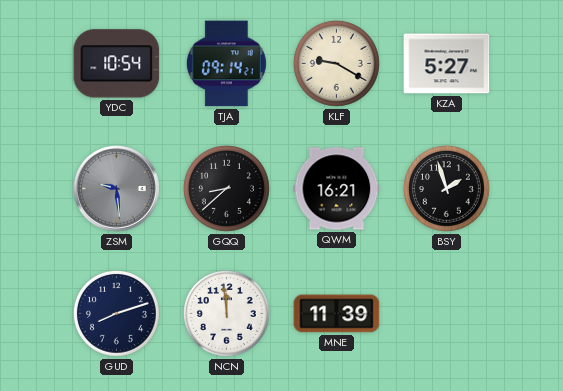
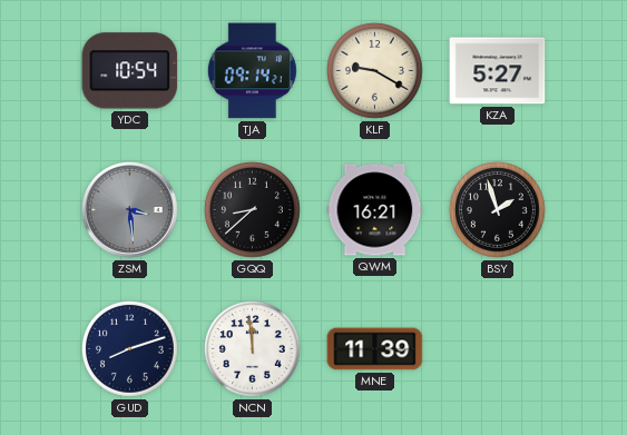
ZSM: 9:29 -> 3:29 (130, 210)
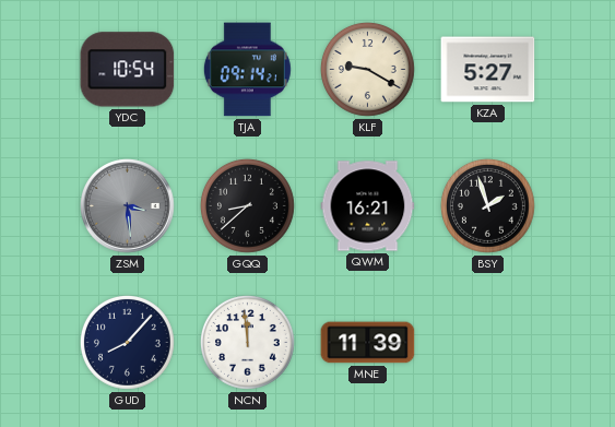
GUD: 8:12 -> 8:07 (127, 342)
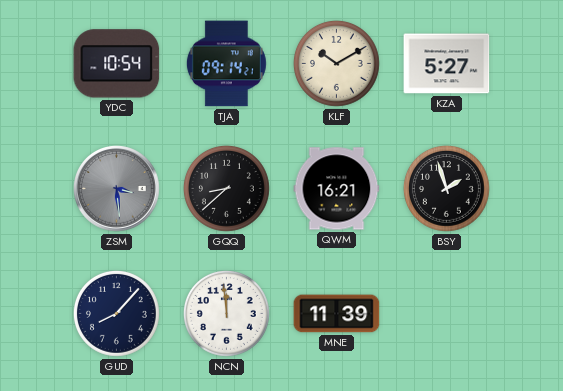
KLF: 9:20 -> 10:10 (336, 63)
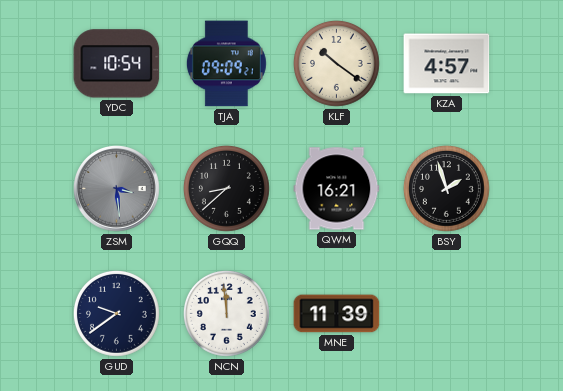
TJA: 09:14 -> 09:09 (226, 64)
KLF: 10:10 -> 10:21 (336, 63)
KZA: 5:27 -> 4:57 (447, 64)
GUD: 8:07 -> 9:39 (116, 313)
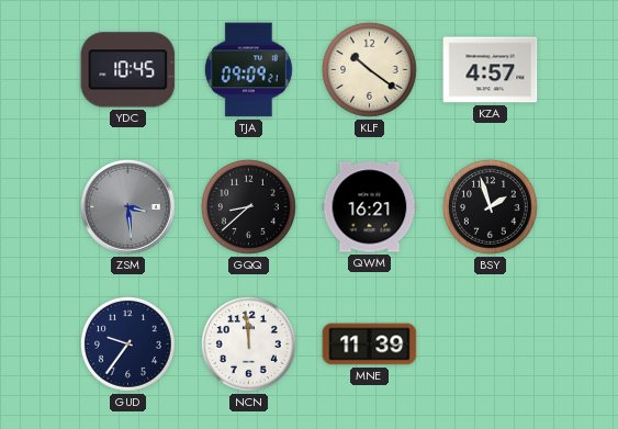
YDC: 10:54 -> 10:45 (128, 70)
GUD: 9:39 -> 9:36 (127, 343)
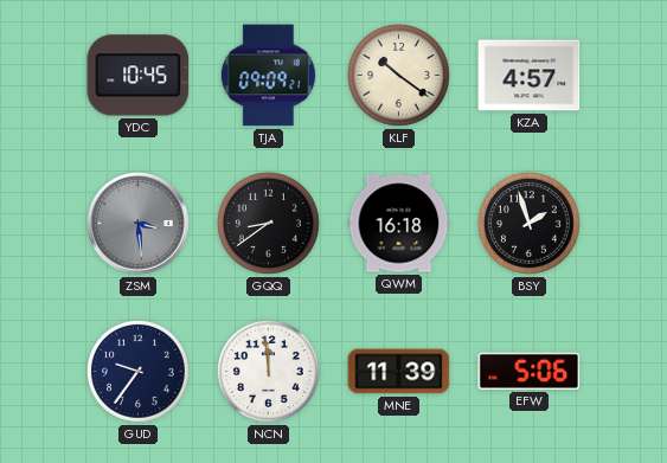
GQQ: 8:38 -> 8:39 (268, 223)
QWM: 16:21 -> 16:18 (399, 224)
EFW: none -> 5:06 (530, 371)
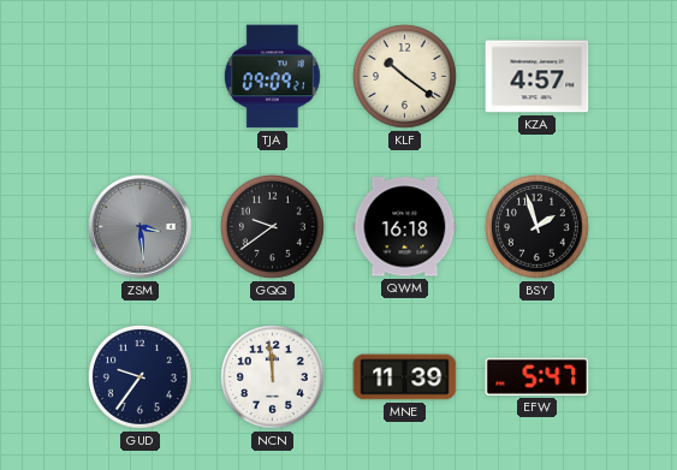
YDC: 10:45 -> none (139, 76)
GQQ: 8:39 -> 9:39 (272, 226)
EFW: 5:06 -> 5:47 (538, 376)
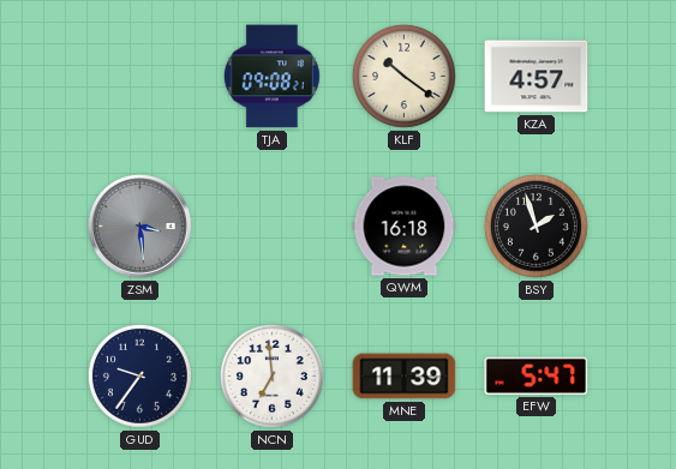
TJA: 09:09 -> 09:08 (271, 77)
GQQ: 9:39 -> none (272, 226)
NCN: 11:59 -> 6:59 (271, 375)
